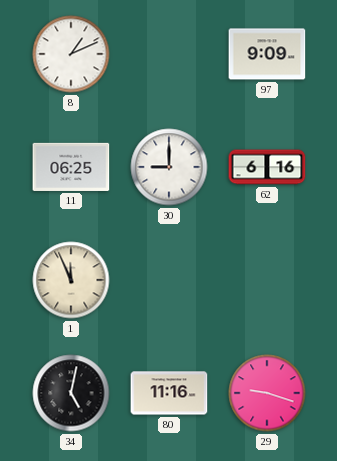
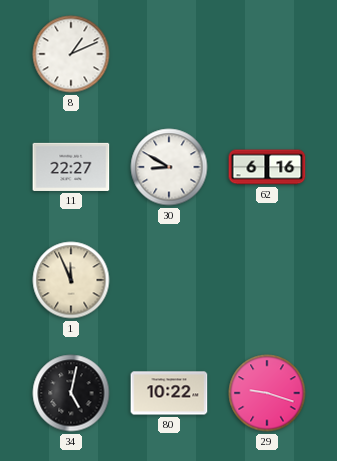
97: 9:09 -> none (267, 54)
11: 06:25 -> 22:27 (71, 167)
30: 9:00 -> 8:50 (169, 167)
80: 11:16 -> 10:22 (169, 393)
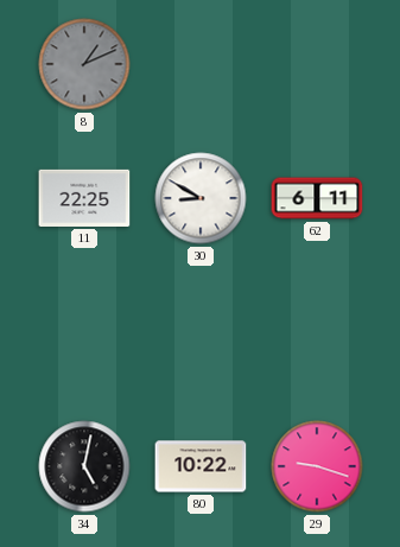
8 dial: white -> grey (84, 64)
11: 22:27 -> 22:25 (84, 198)
62: 6:16 -> 6:11 (317, 198)
1: 11:56 -> none (71, 280)
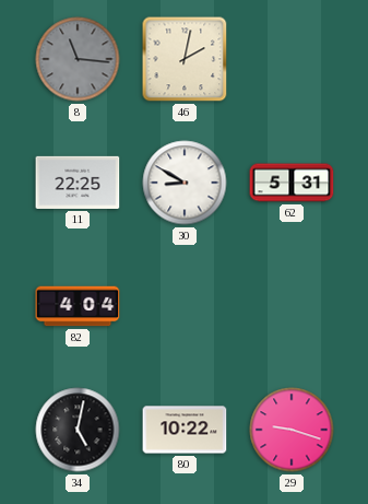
8: 1:11 -> 11:16 (78, 59)
46: none -> 2:02 (185, 59)
62: 6:11 -> 5:31 (292, 183)
82: none -> 4:04 (78, 306)
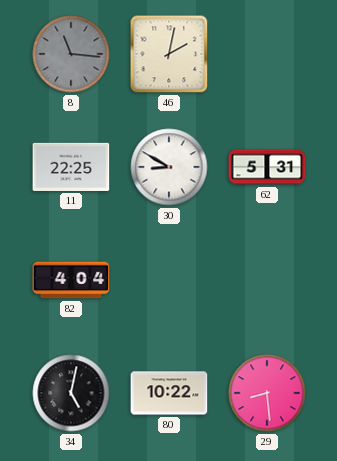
29: 9:18 -> 8:29 (267, 393)
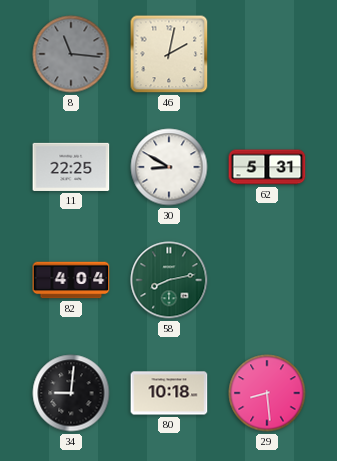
58: none -> 8:13 (169, 280)
34: 5:02 -> 9:01 (71, 393)
80: 10:22 -> 10:18 (169, 393)
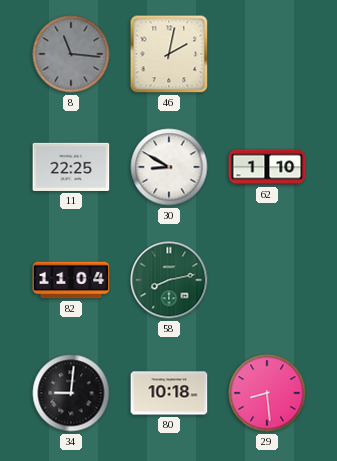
62: 5:31 -> 1:10 (267, 167)
82: 4:04 -> 11:04 (71, 280)
